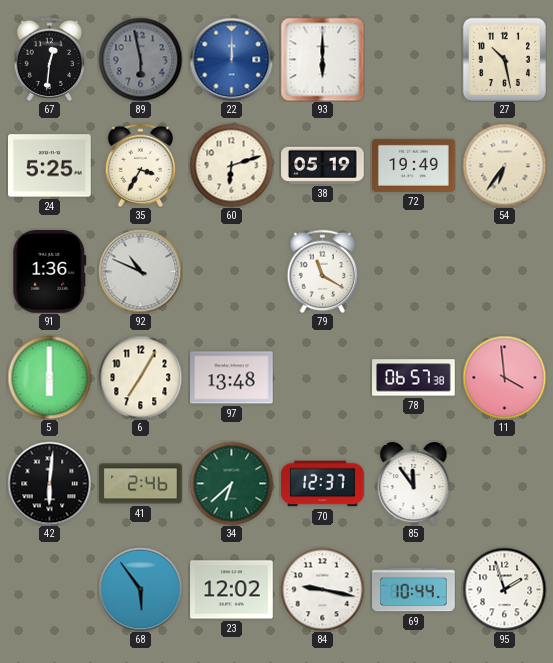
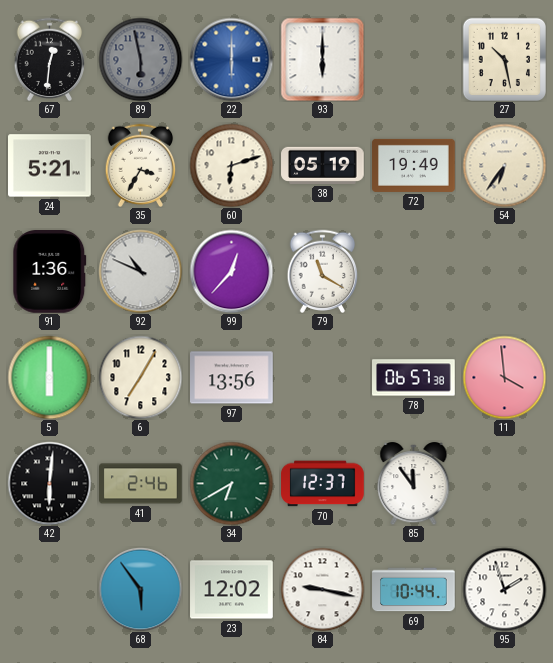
22: 12:00 -> 6:00 (231, 59)
24: 5:25 -> 5:21 (50, 166)
99: none -> 12:37 (231, 271)
97: 13:48 -> 13:56 (232, 378)
34: 6:38 -> 6:40 (231, 483)
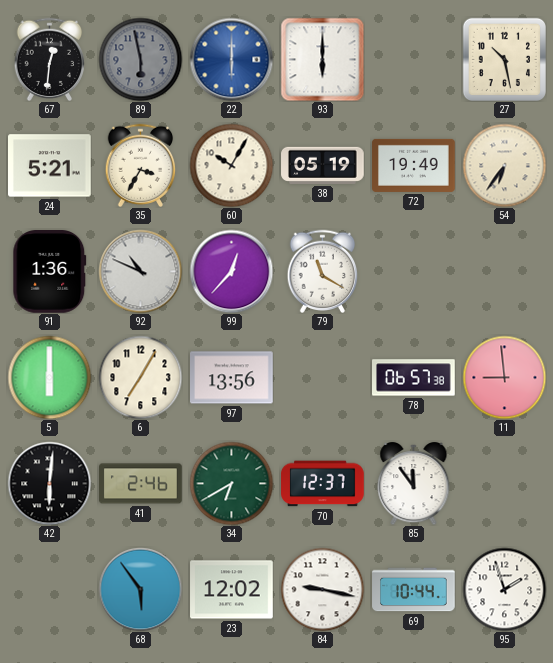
60: 6:12 -> 10:05 (231, 165)
11: 3:59 -> 8:59 (504, 377)
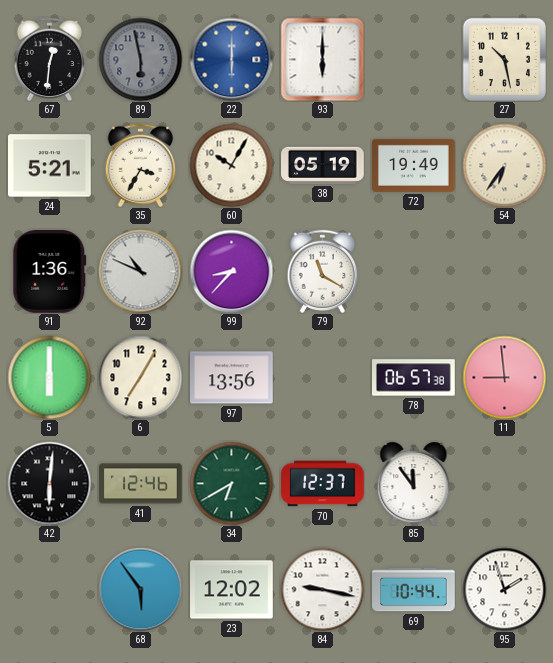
99: 12:37 -> 8:37 (231, 271)
41: 2:46 -> 12:46 (141, 484)
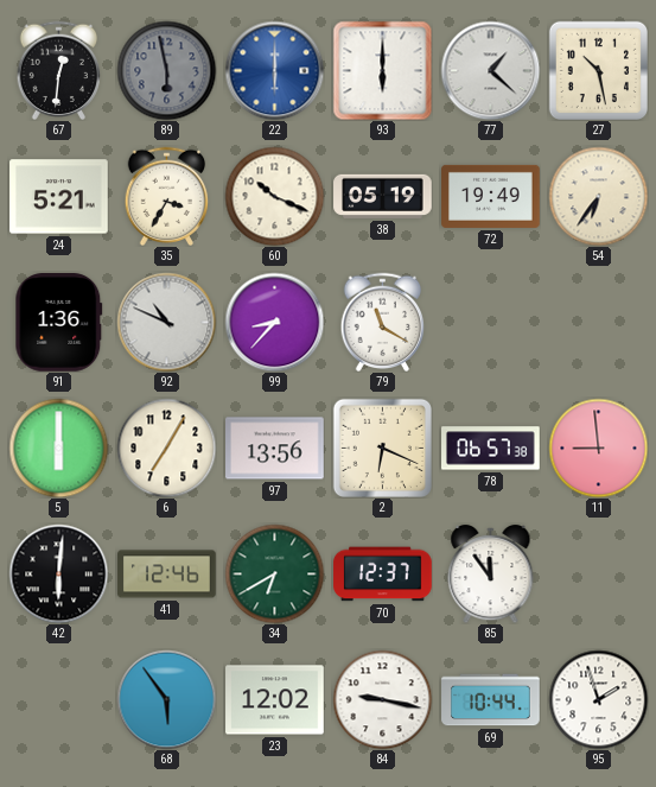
77: none -> 1:22 (490, 70)
60: 10:05 -> 10:19 (274, 196)
2: none -> 6:19 (382, 448)
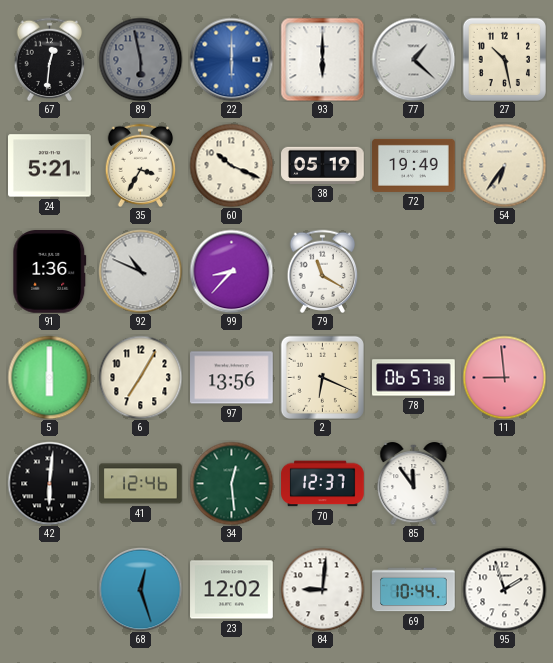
34: 6:40 -> 12:29 (231, 483)
68: 5:54 -> 12:27 (140, 589)
84: 9:17 -> 9:01 (322, 589)
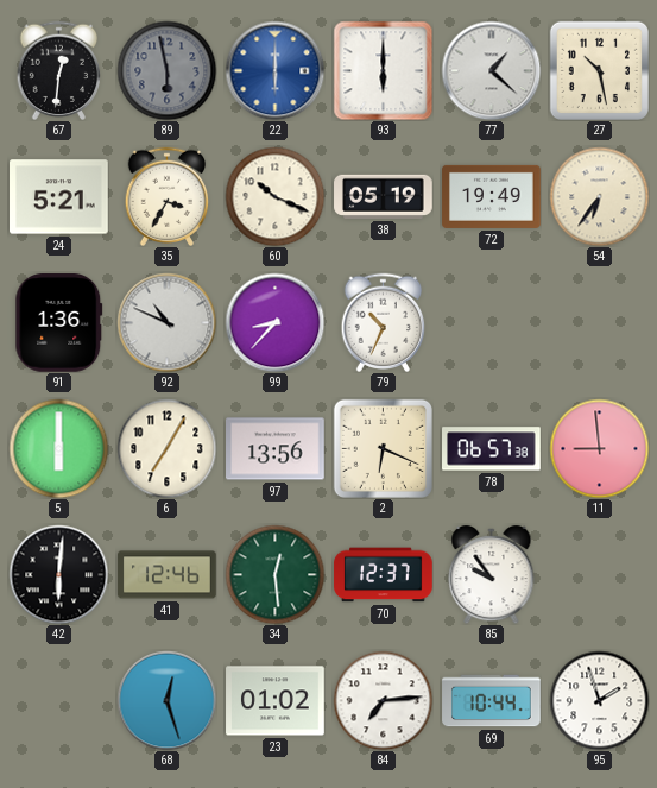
79: 11:20 -> 10:34 (384, 322)
85: 11:54 -> 9:54 (492, 574)
23: 12:02 -> 01:02 (276, 701)
84: 9:01 -> 7:14 (383, 700)
